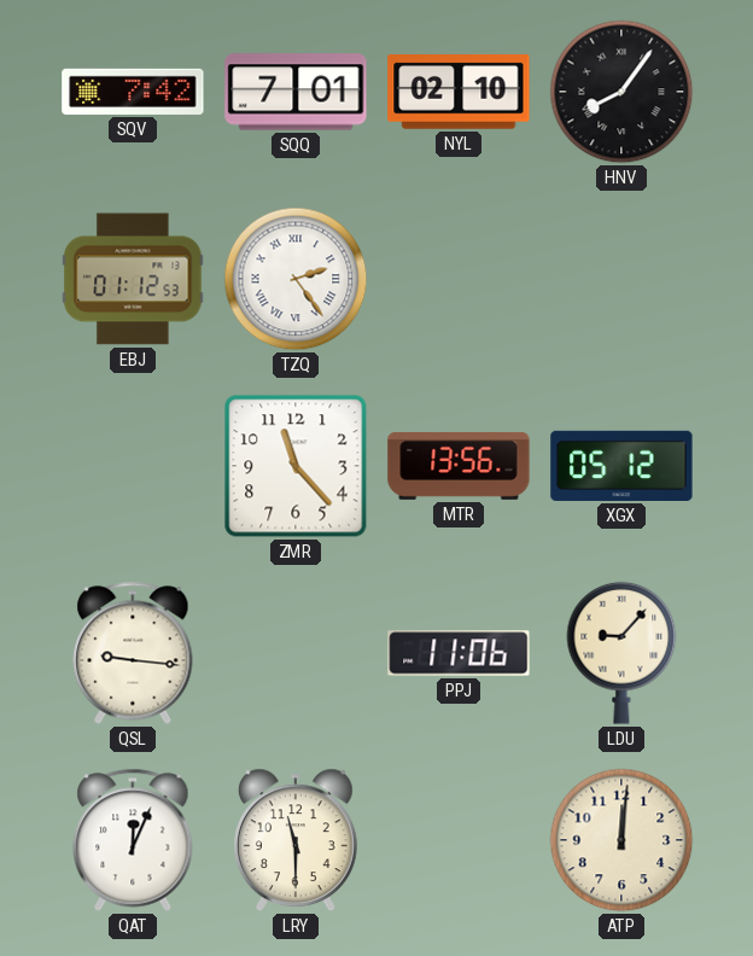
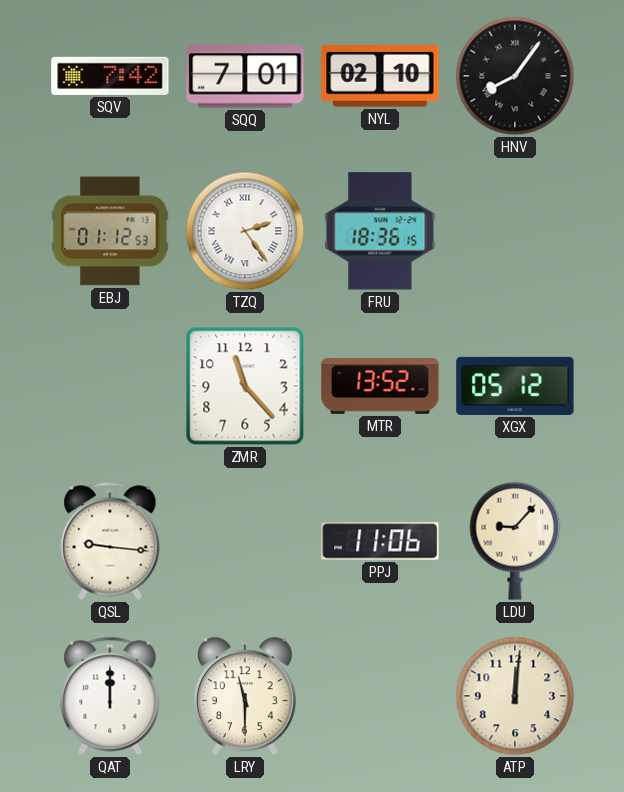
FRU: none -> 18:36 (380, 231)
MTR: 13:56 -> 13:52 (380, 386)
QAT: 12:04 -> 12:00 (110, 696)
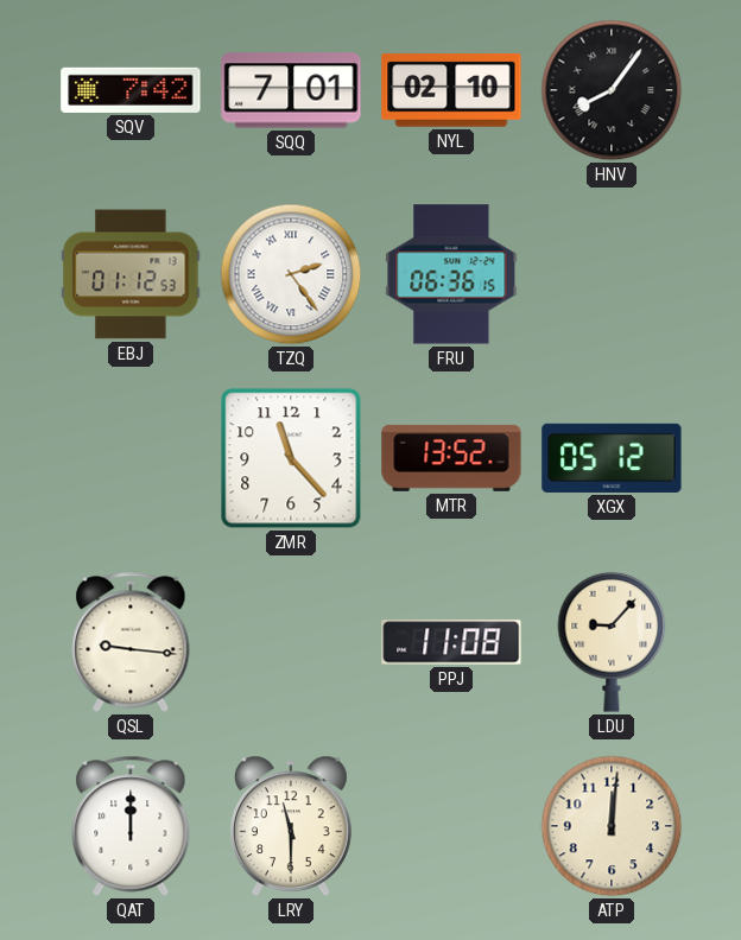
FRU: 18:36 -> 06:36 (451, 274)
PPJ: 11:06 -> 11:08 (451, 642)
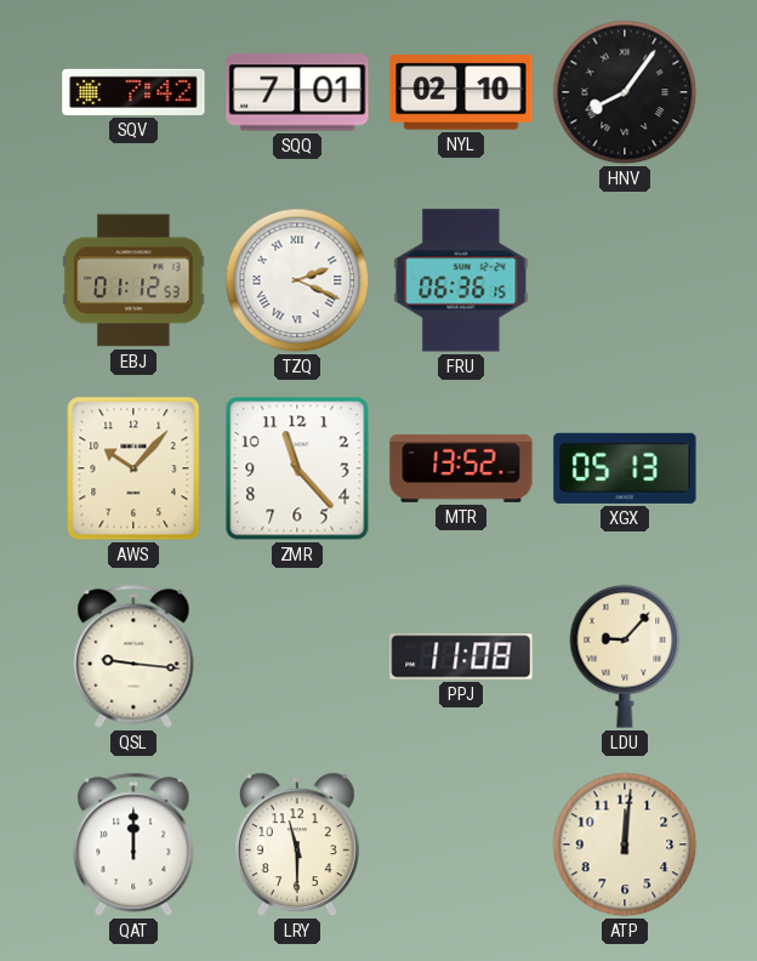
TZQ: 2:24 -> 2:19 (297, 280)
AWS: none -> 10:07 (133, 468)
XGX: 05:12 -> 05:13 (625, 468)
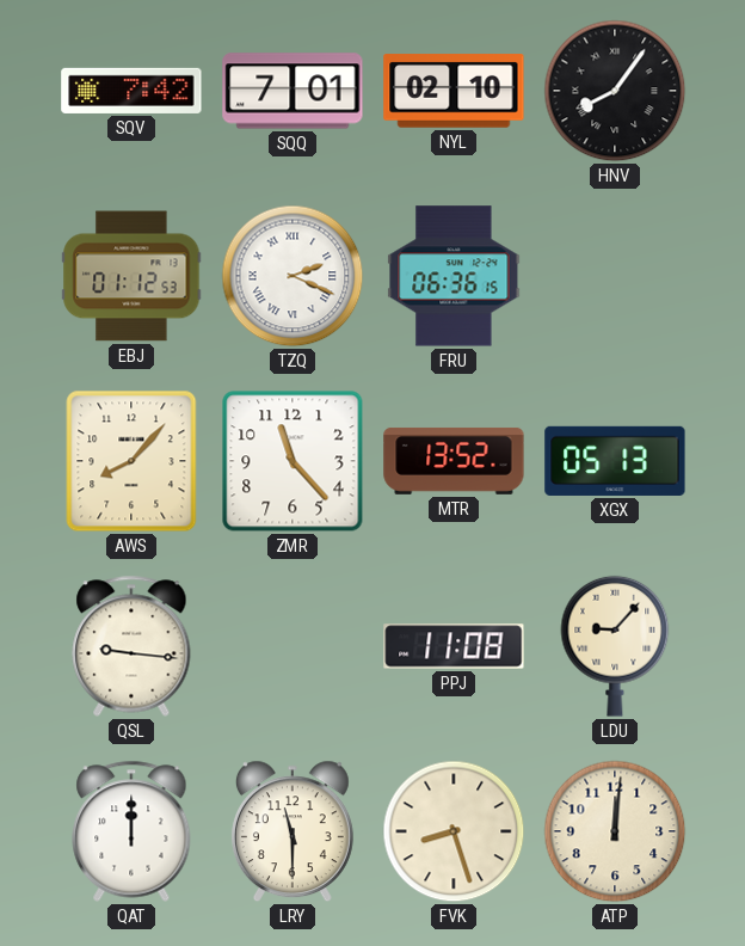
AWS: 10:07 -> 8:07 (131, 461)
FVK: none -> 8:27 (454, 831)
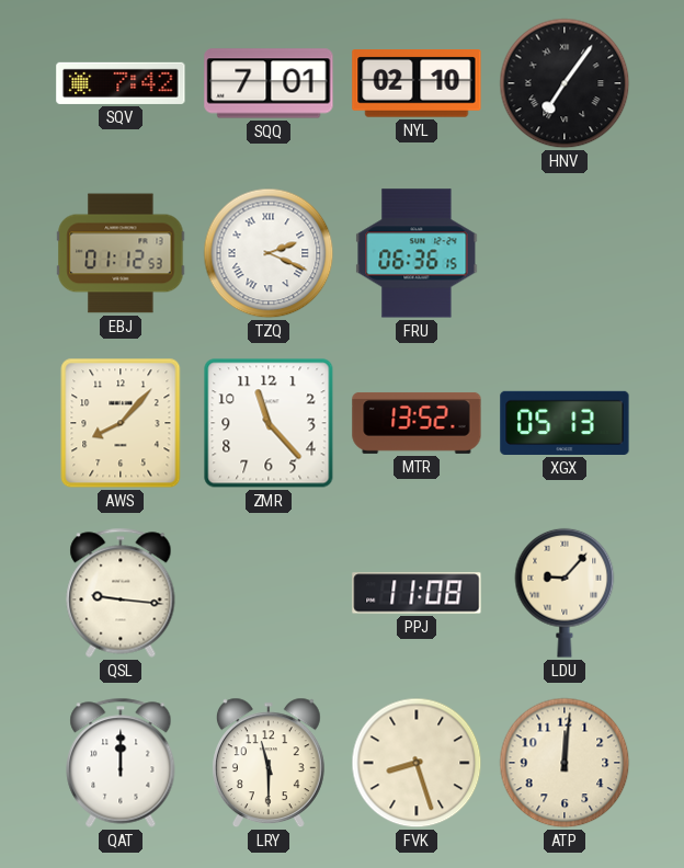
HNV: 8:06 -> 7:06 (565, 83)
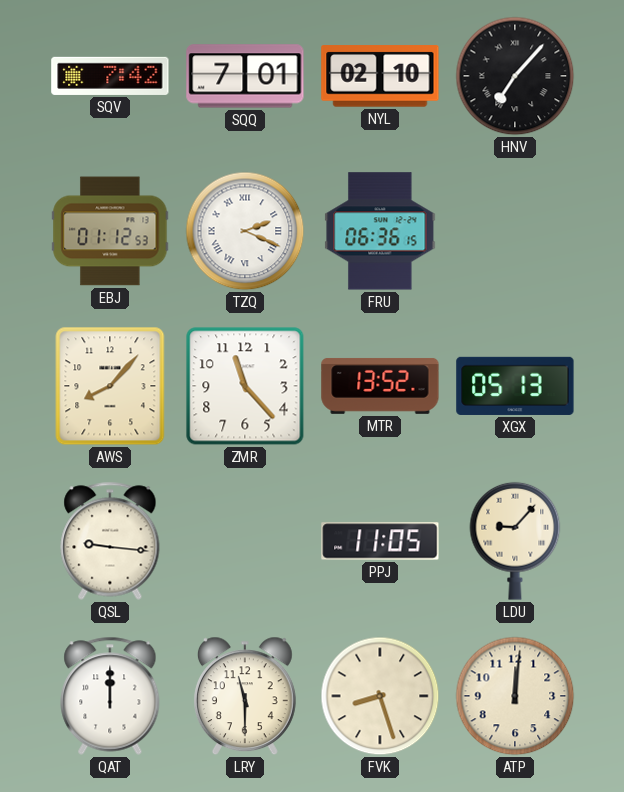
HNV: 7:06 -> 7:07 (515, 76)
PPJ: 11:08 -> 11:05 (380, 541)
